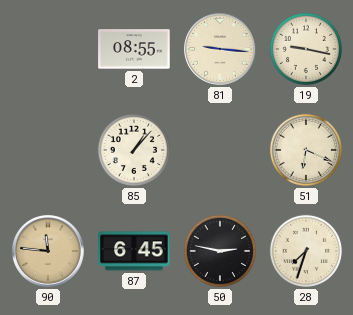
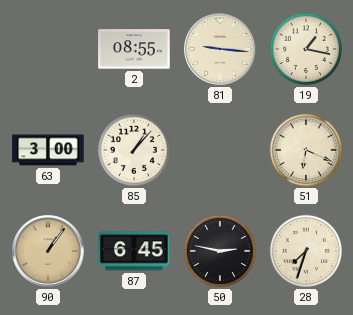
19: 9:17 -> 1:17 (306, 49)
63: none -> 3:00 (48, 150)
90: 11:46 -> 1:06 (48, 251)
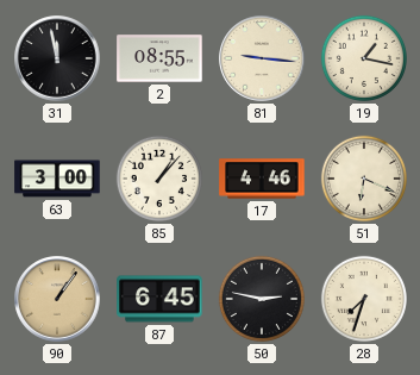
31: none -> 11:58 (57, 58)
17: none -> 4:46 (262, 179)
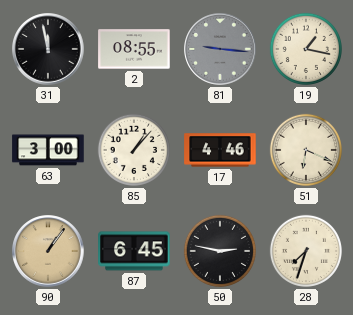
81 dial: cream -> grey (220, 49)
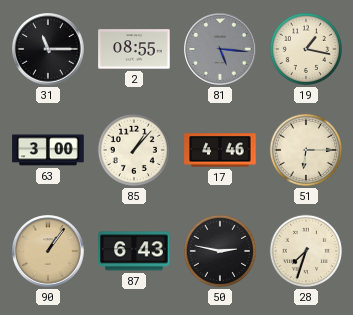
31: 11:58 -> 11:15 (48, 49)
81: 9:16 -> 5:16 (220, 49)
51: 6:19 -> 6:15 (306, 150)
87: 6:45 -> 6:43 (134, 251)
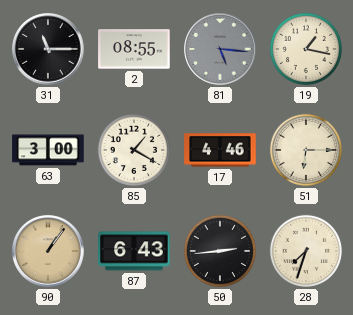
85: 1:07 -> 1:20 (134, 150)
50: 2:47 -> 2:44 (220, 251)
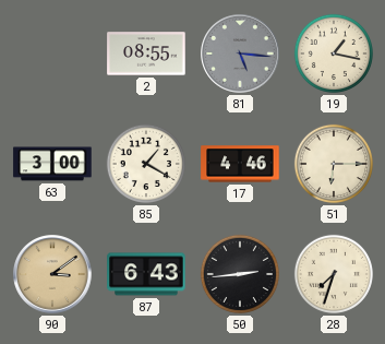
31: 11:15 -> none (48, 49)
90: 1:06 -> 3:09 (52, 274)
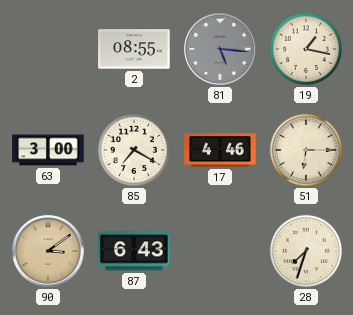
85: 1:20 -> 7:20 (134, 150)
50: 2:44 -> none (240, 274)
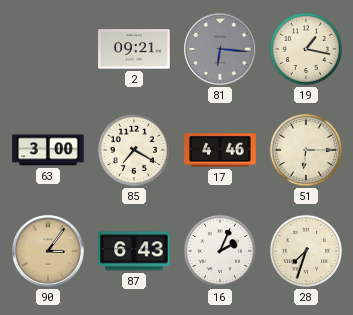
2: 08:55 -> 09:21 (134, 49)
81: 5:16 -> 6:16 (220, 49)
90: 3:09 -> 3:06 (48, 251)
16: none -> 2:04 (220, 251)
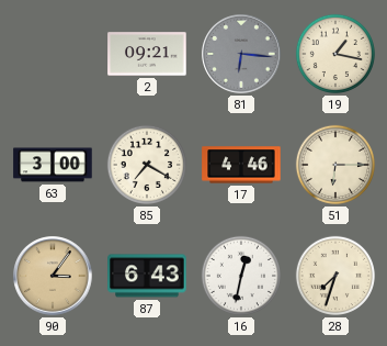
16: 2:04 -> 12:32 (241, 276)
